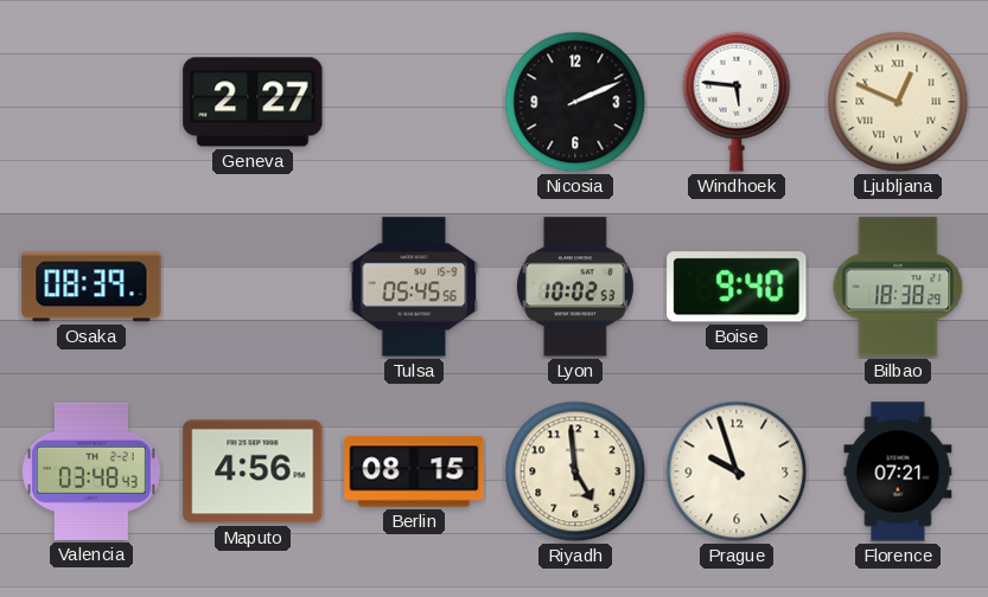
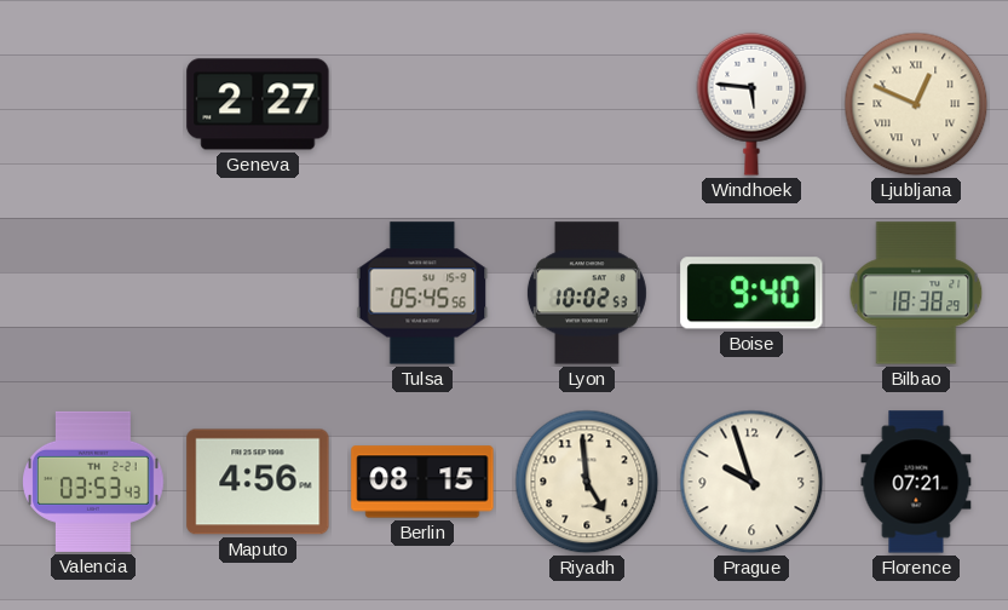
Nicosia: 2:11 -> none (575, 102)
Osaka: 08:39 -> none (91, 287)
Valencia: 03:48 -> 03:53 (94, 482)
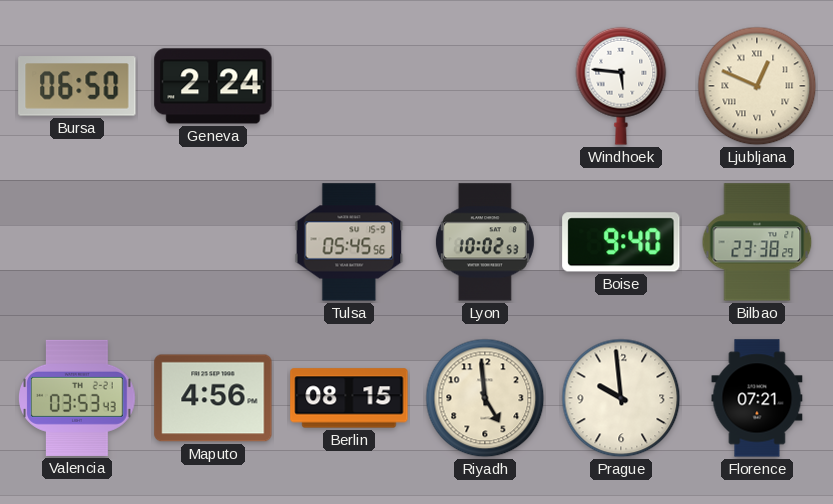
Bursa: none -> 06:50 (77, 86)
Geneva: 2:27 -> 2:24 (213, 86)
Bilbao: 18:38 -> 23:38 (757, 242)
Prague: 9:57 -> 9:59 (621, 398)
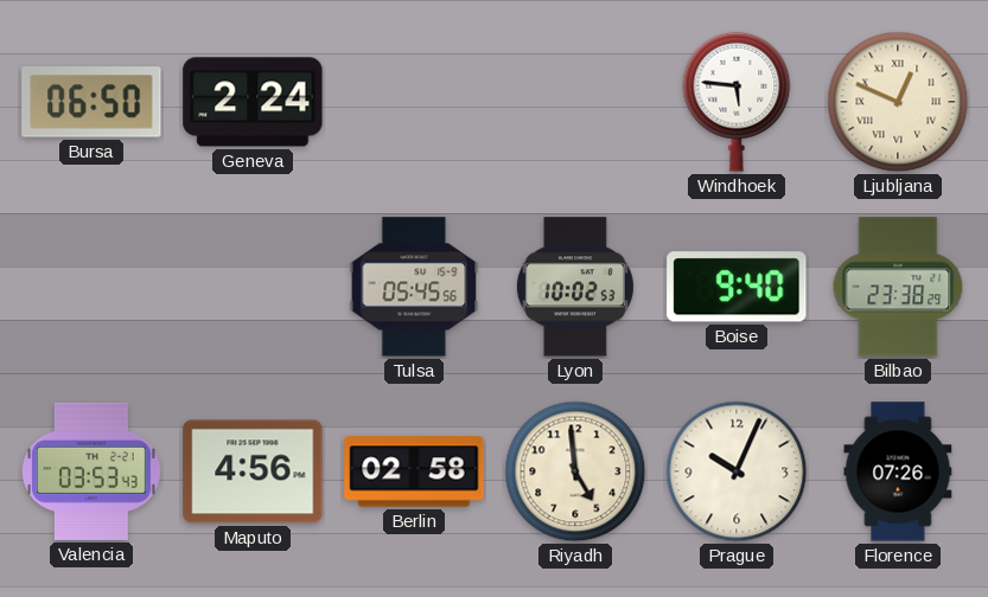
Berlin: 08:15 -> 02:58 (414, 471)
Prague: 9:59 -> 10:04 (737, 471)
Florence: 07:21 -> 07:26 (898, 471)
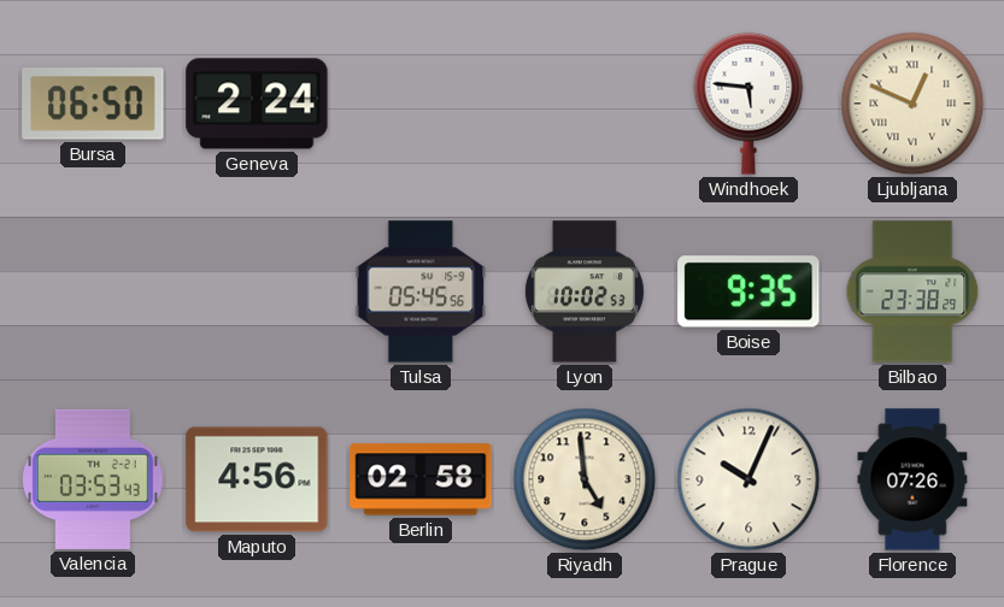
Boise: 9:40 -> 9:35 (748, 291)
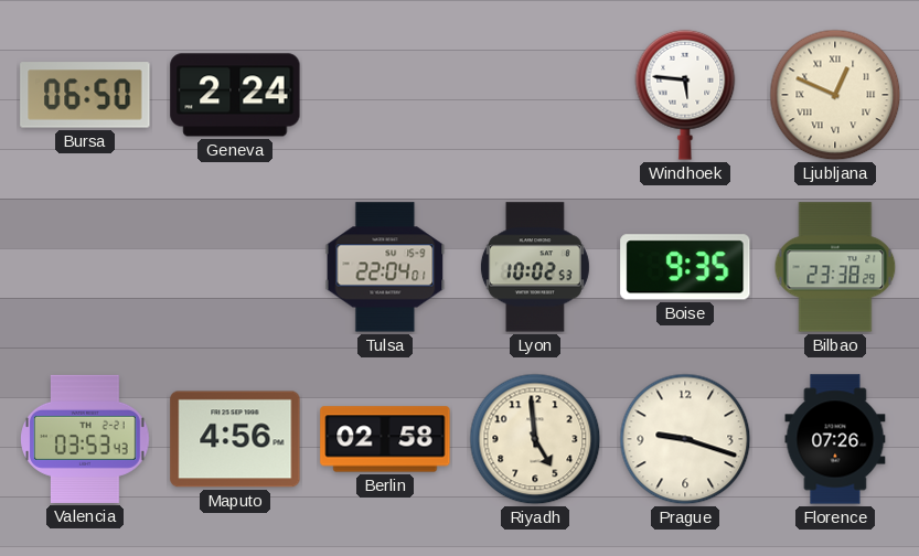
Tulsa: 05:45 -> 22:04 (385, 267)
Prague: 10:04 -> 9:18 (685, 439)
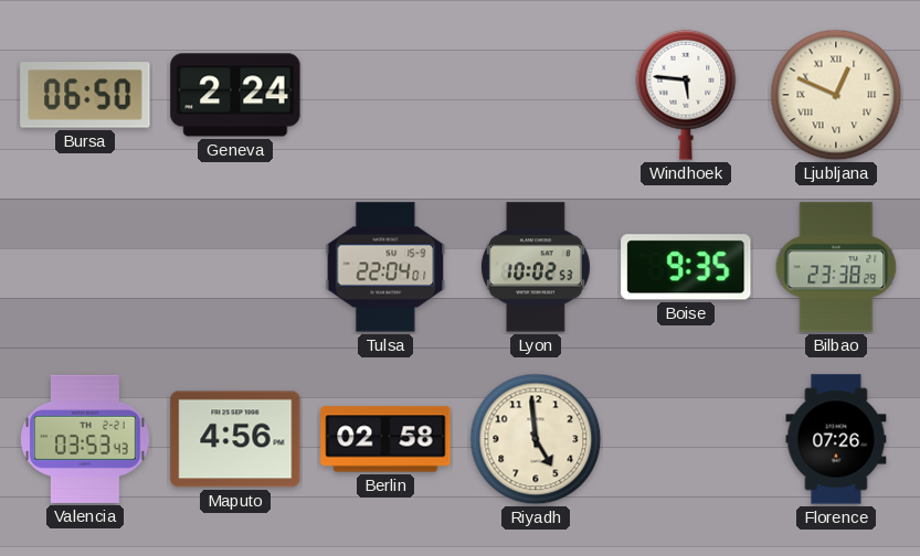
Prague: 9:18 -> none (685, 439)
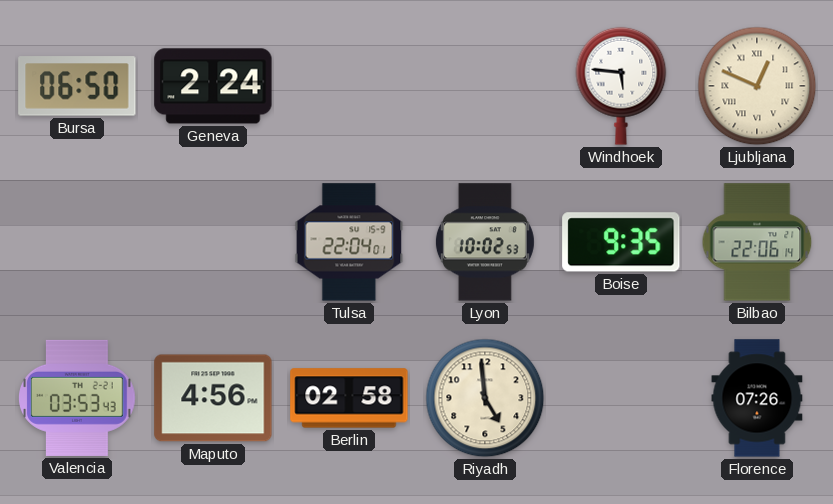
Bilbao: 23:38 -> 22:06 (757, 242)
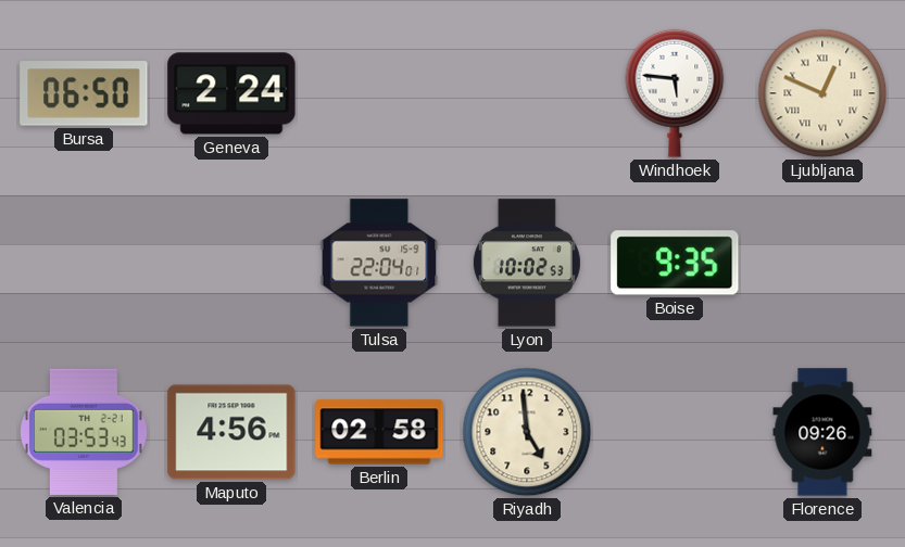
Bilbao: 22:06 -> none (757, 242)
Florence: 07:26 -> 09:26 (822, 432)
